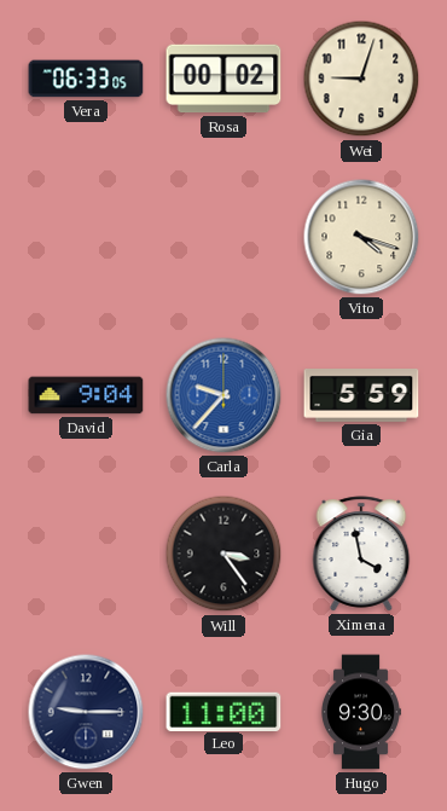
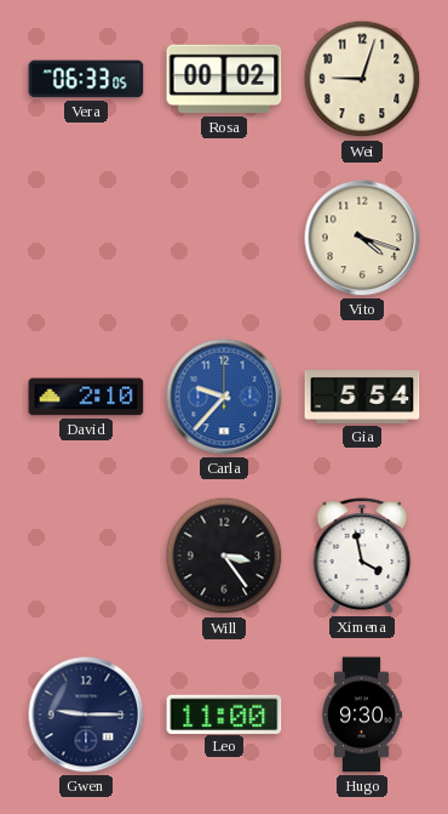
David: 9:04 -> 2:10 (86, 397)
Gia: 5:59 -> 5:54 (362, 398)
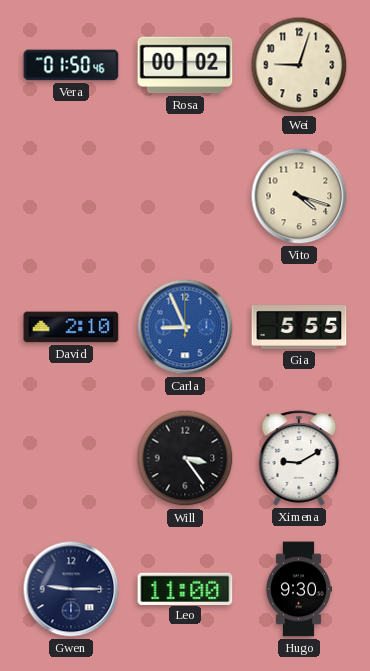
Vera: 06:33 -> 01:50 (71, 65)
Carla: 9:37 -> 8:56 (185, 327)
Gia: 5:54 -> 5:55 (299, 328)
Ximena: 3:58 -> 9:10 (299, 458)
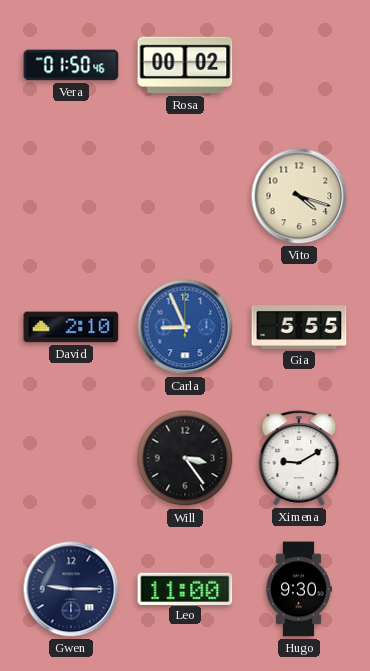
Wei: 9:03 -> none (299, 65)
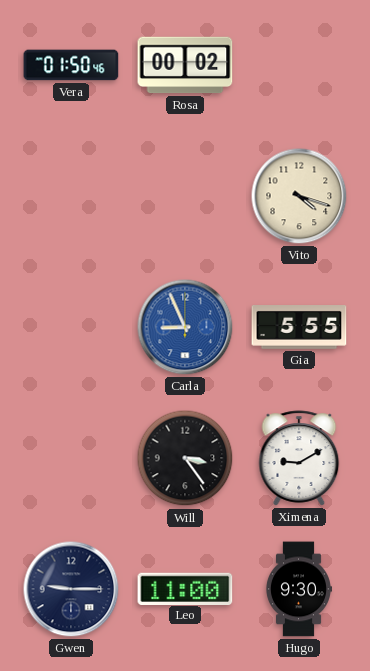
David: 2:10 -> none (71, 327)
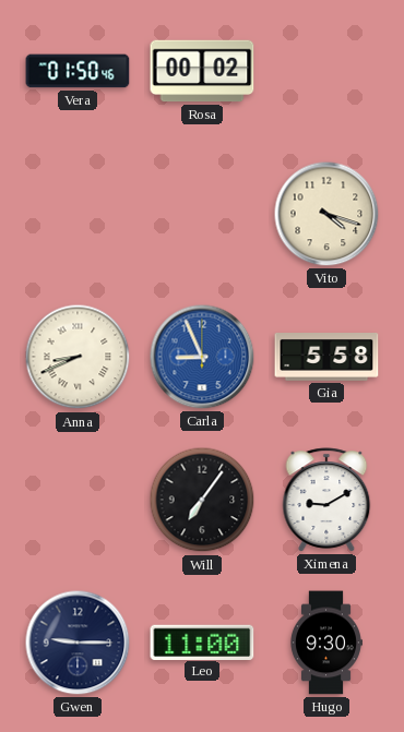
Anna: none -> 8:41 (78, 357)
Gia: 5:55 -> 5:58 (326, 358)
Will: 3:24 -> 7:06 (202, 500)
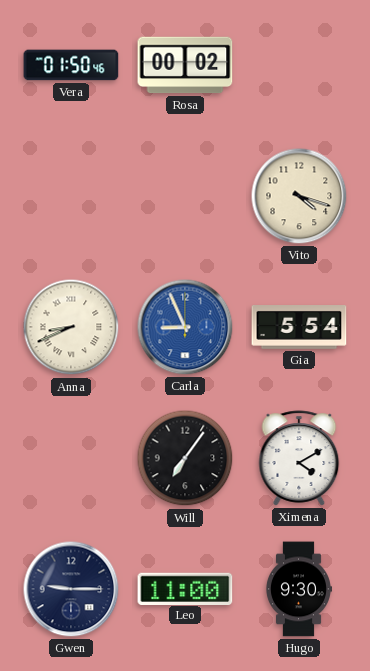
Gia: 5:58 -> 5:54 (299, 328)
Ximena: 9:10 -> 4:10 (299, 458)
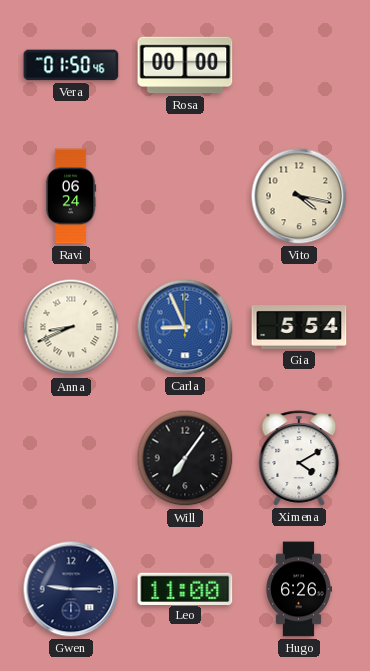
Rosa: 00:02 -> 00:00 (185, 65)
Ravi: none -> 06:24 (71, 196)
Vito: 4:18 -> 4:17 (299, 196)
Hugo: 9:30 -> 6:26 (298, 589)
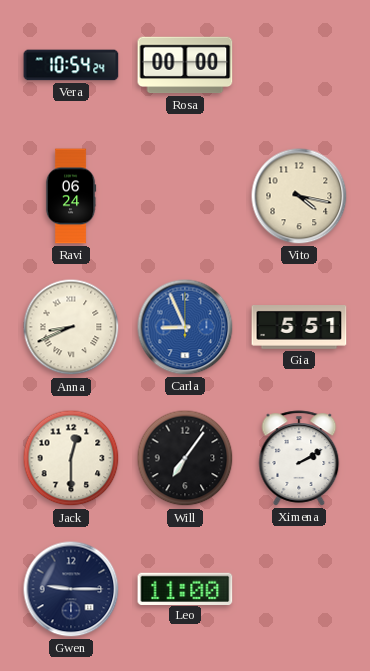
Vera: 01:50 -> 10:54 (71, 65)
Gia: 5:54 -> 5:51 (299, 328)
Jack: none -> 12:30 (71, 458)
Ximena: 4:10 -> 2:10 (299, 458)
Hugo: 6:26 -> none (298, 589)
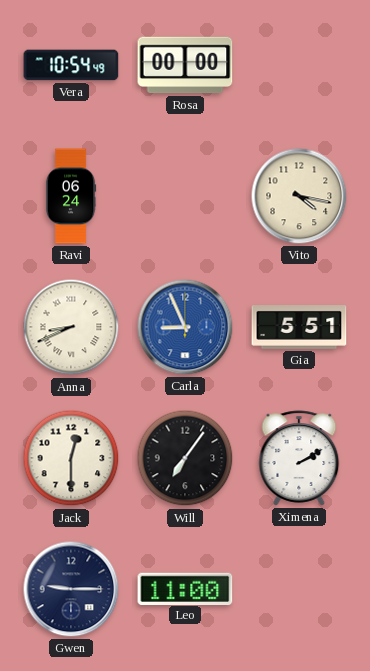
Vera: 10:54:24 -> 10:54:49 (71, 65)
